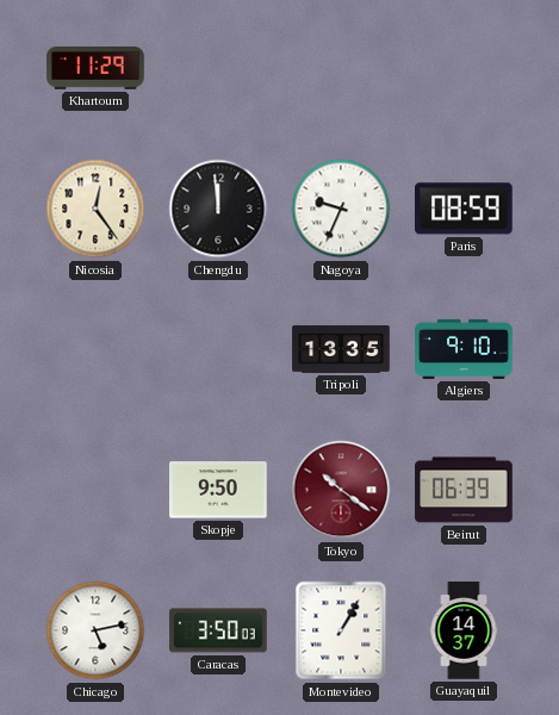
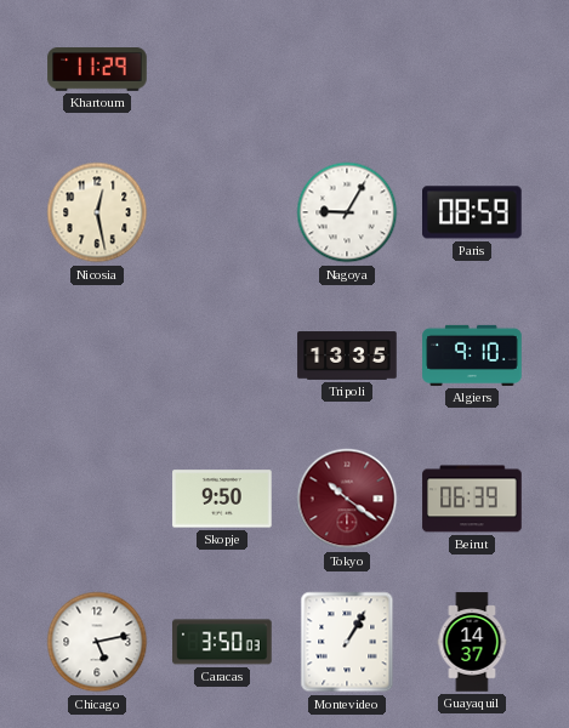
Nicosia: 12:24 -> 12:28 (97, 212)
Chengdu: 11:59 -> none (218, 209)
Nagoya: 9:34 -> 9:05 (347, 212)
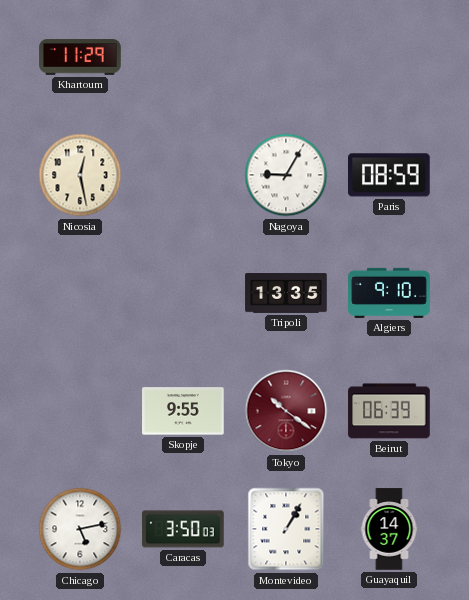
Skopje: 9:50 -> 9:55 (183, 411)
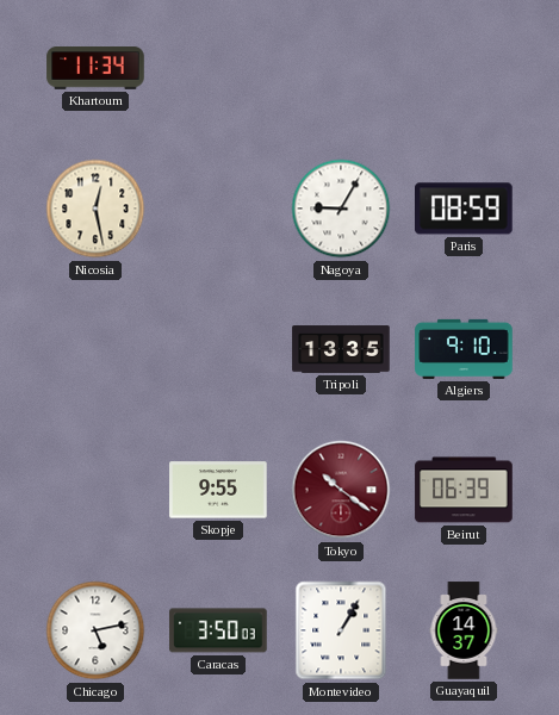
Khartoum: 11:29 -> 11:34 (95, 68)
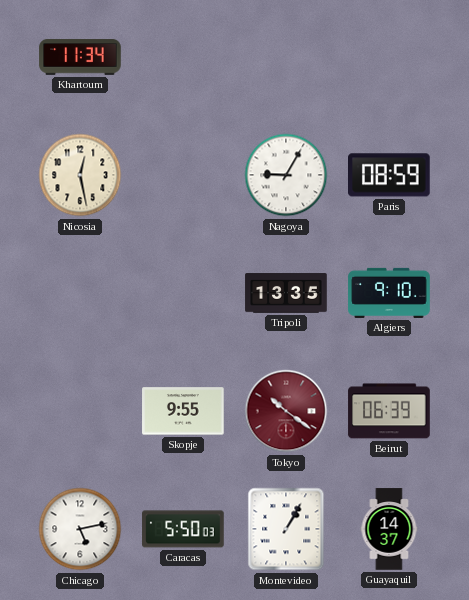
Caracas: 3:50 -> 5:50 (183, 529)
